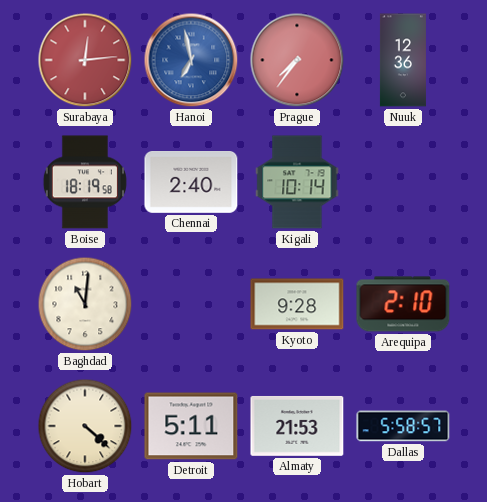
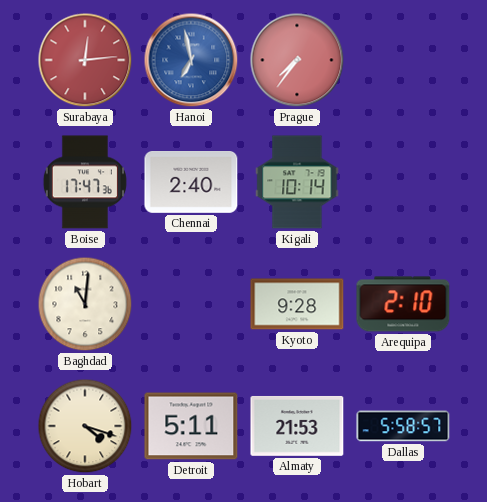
Nuuk: 12:36 -> none (403, 60)
Boise: 18:19 -> 17:47 (85, 182)
Hobart: 4:22 -> 4:18 (85, 426)
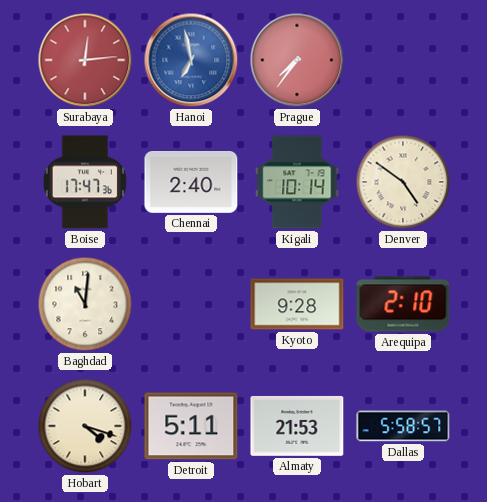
Denver: none -> 4:51 (403, 182)
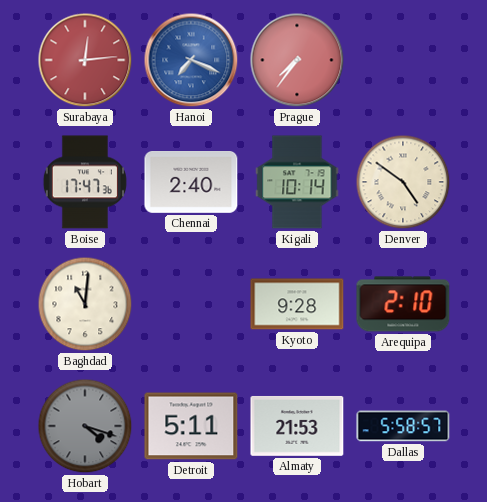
Hanoi: 6:58 -> 7:19 (191, 60)
Hobart dial: cream -> grey (85, 426)
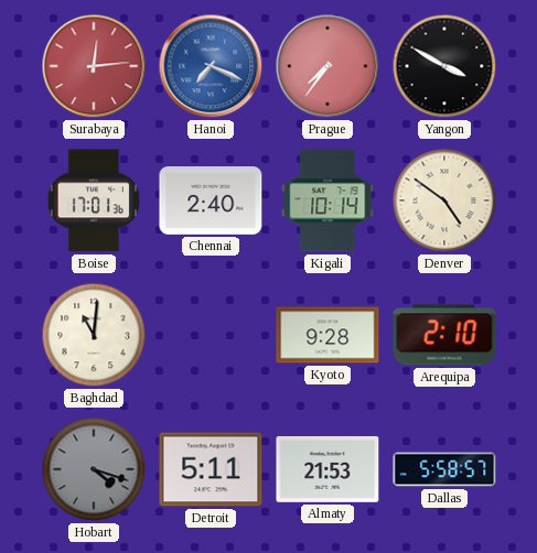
Yangon: none -> 3:50 (444, 66)
Boise: 17:47 -> 17:01 (94, 200)
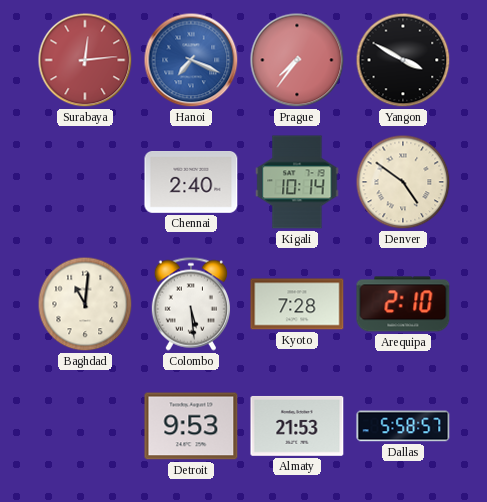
Boise: 17:01 -> none (94, 200)
Colombo: none -> 5:29 (191, 304)
Kyoto: 9:28 -> 7:28 (297, 304)
Hobart: 4:18 -> none (94, 469)
Detroit: 5:11 -> 9:53 (191, 426)
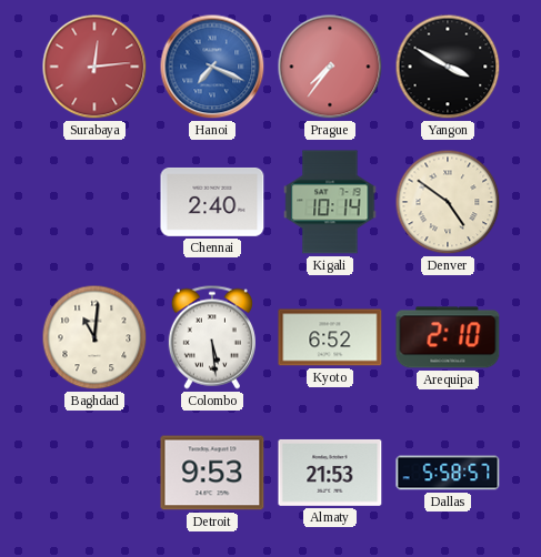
Kyoto: 7:28 -> 6:52 (330, 337)
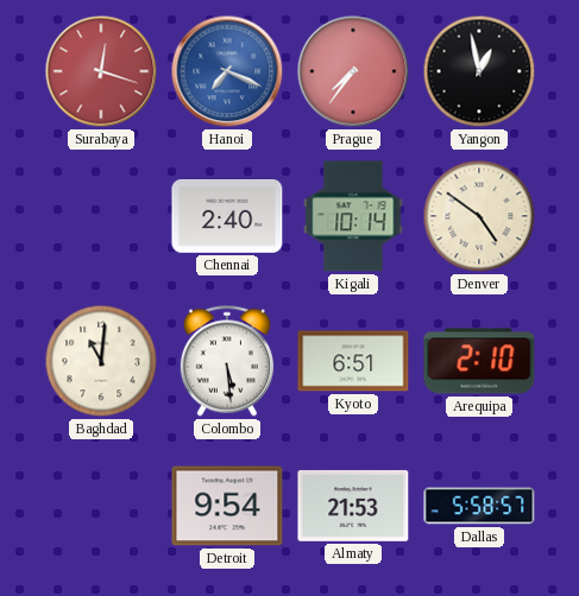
Surabaya: 12:14 -> 12:18 (101, 71)
Yangon: 3:50 -> 12:58 (479, 71)
Kyoto: 6:52 -> 6:51 (353, 361)
Detroit: 9:53 -> 9:54 (227, 506)
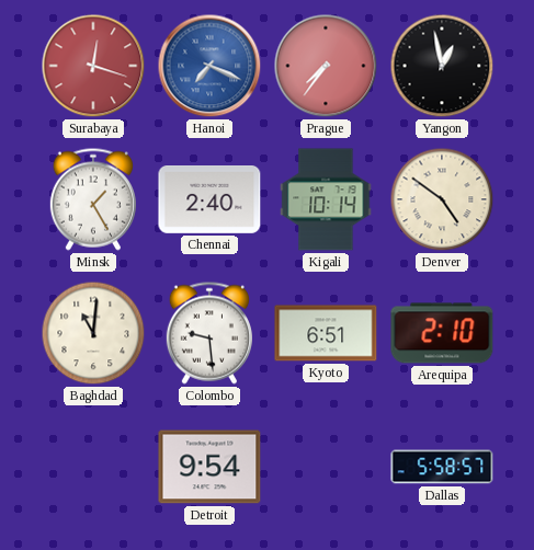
Minsk: none -> 1:25 (93, 199)
Colombo: 5:29 -> 9:29 (209, 333)
Almaty: 21:53 -> none (353, 506)
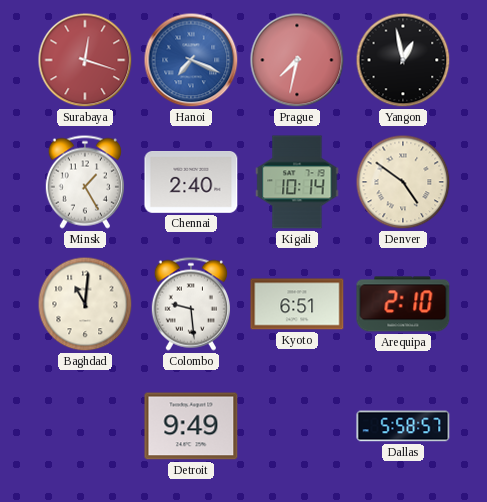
Prague: 7:36 -> 7:32 (297, 60)
Detroit: 9:54 -> 9:49 (191, 426)
